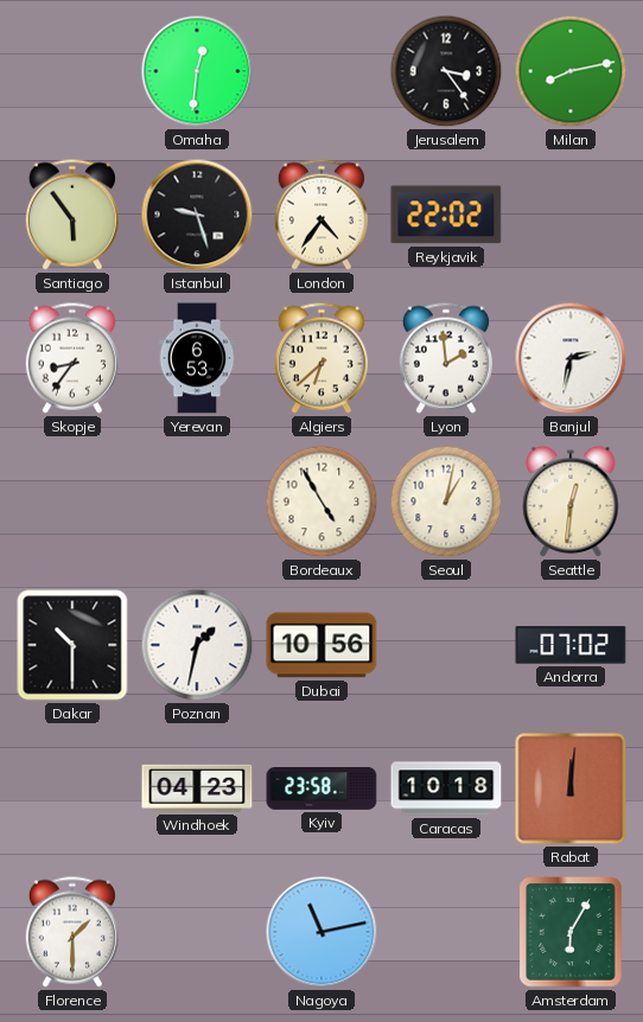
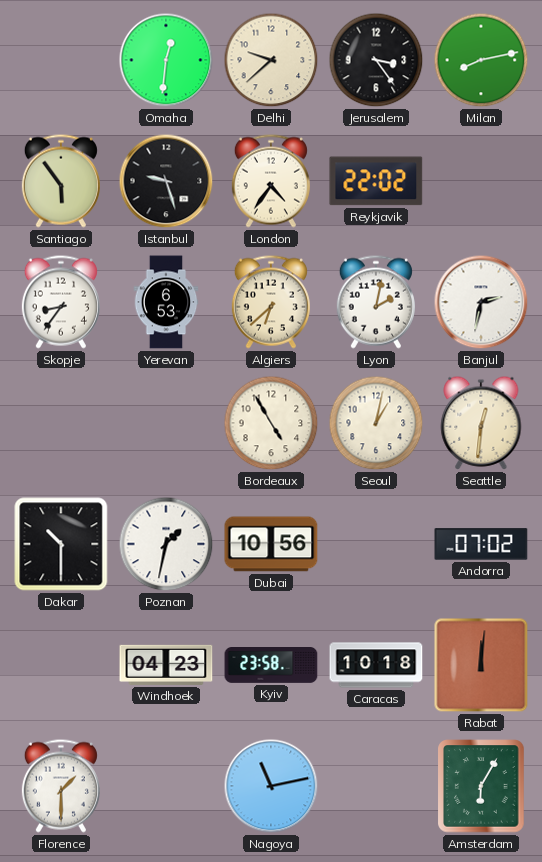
Delhi: none -> 9:38 (271, 60)
Lyon: 1:59 -> 2:02 (376, 302)
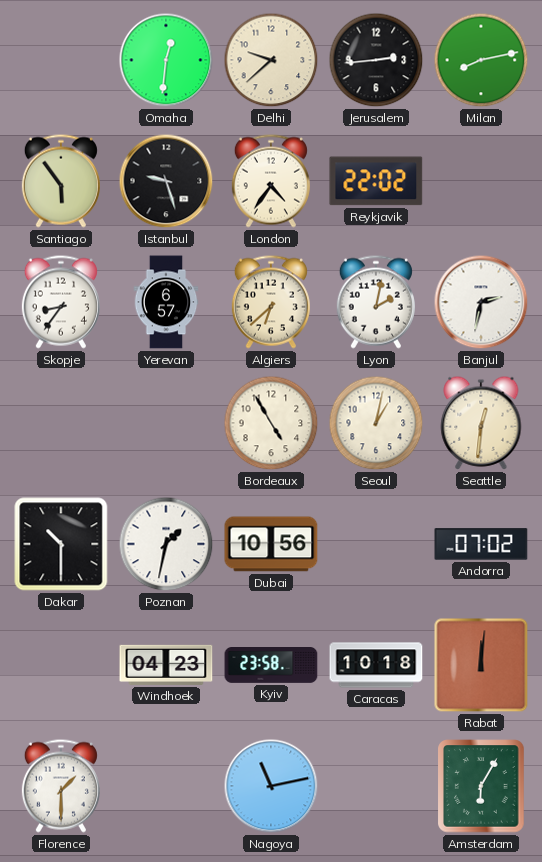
Jerusalem: 3:24 -> 2:44 (376, 60)
Yerevan: 6:53 -> 6:57 (166, 302)
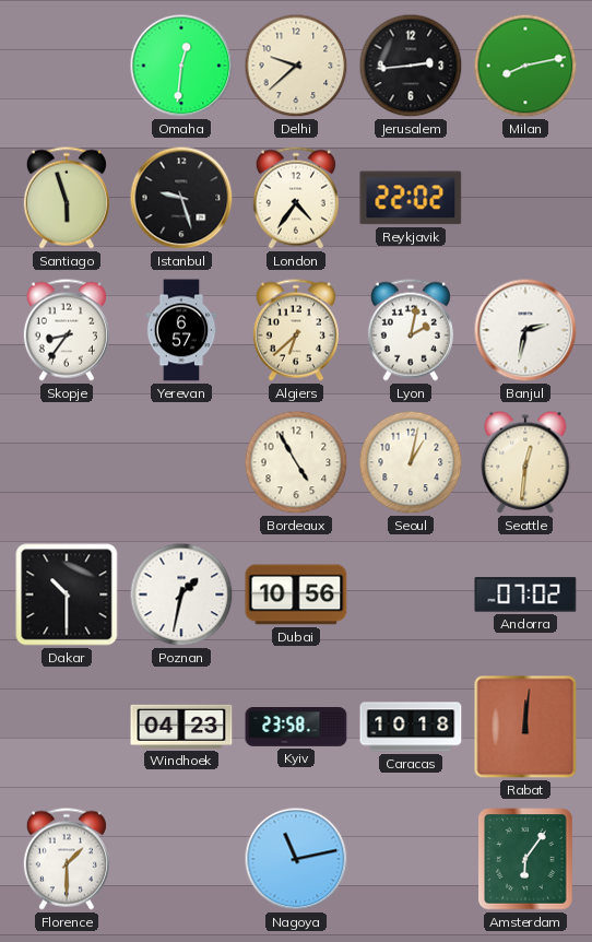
Santiago: 5:54 -> 5:57 (67, 198)
Amsterdam: 6:05 -> 6:06 (525, 859)
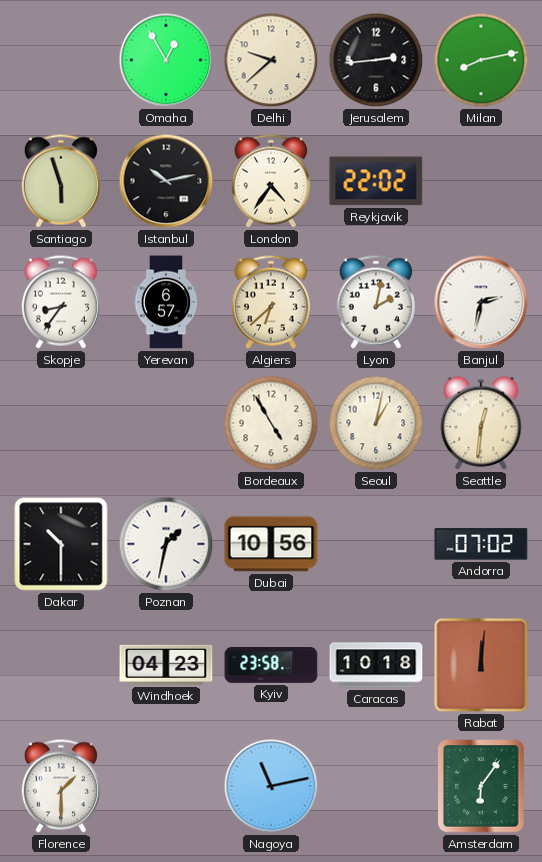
Omaha: 12:31 -> 12:55 (166, 60)
Istanbul: 9:27 -> 10:13 (166, 181)
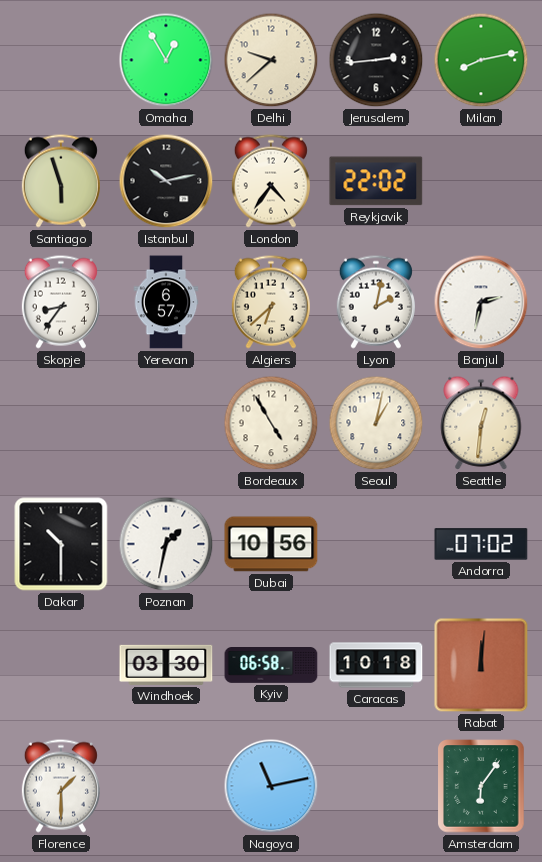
Windhoek: 04:23 -> 03:30 (166, 665)
Kyiv: 23:58 -> 06:58 (271, 666)
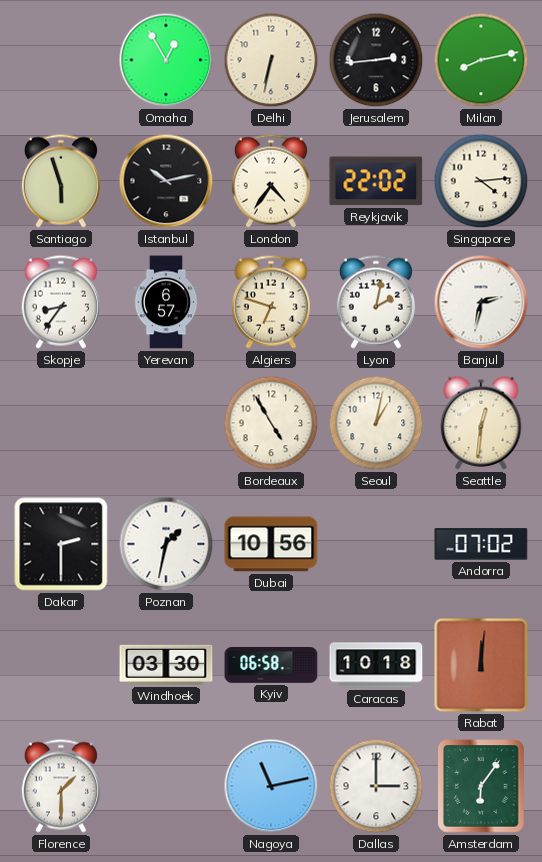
Delhi: 9:38 -> 6:32 (271, 60)
Singapore: none -> 4:14 (481, 181)
Algiers: 6:38 -> 6:48 (271, 302)
Dakar: 10:30 -> 2:30 (61, 544)
Dallas: none -> 3:00 (376, 786)
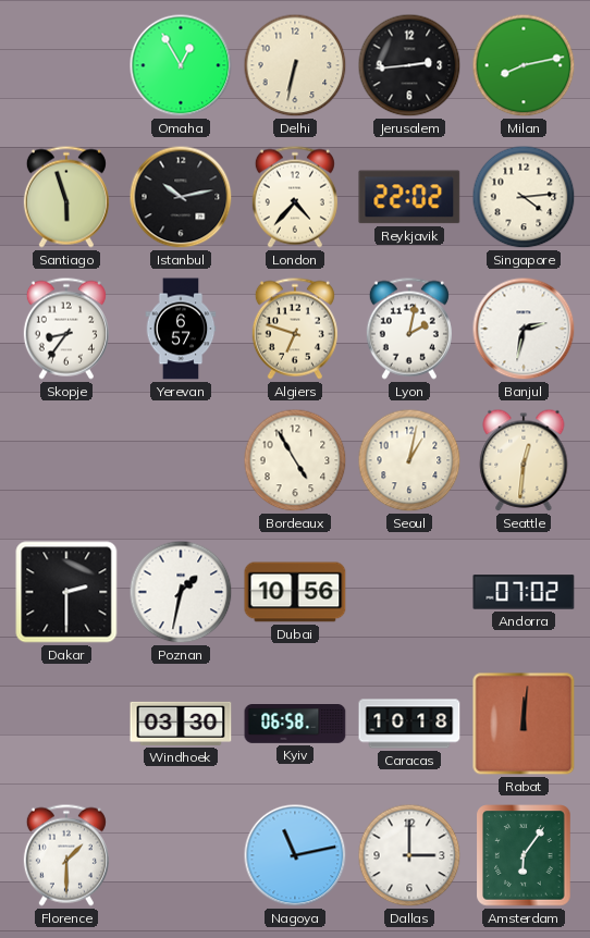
London: 4:36 -> 4:37 (295, 197)
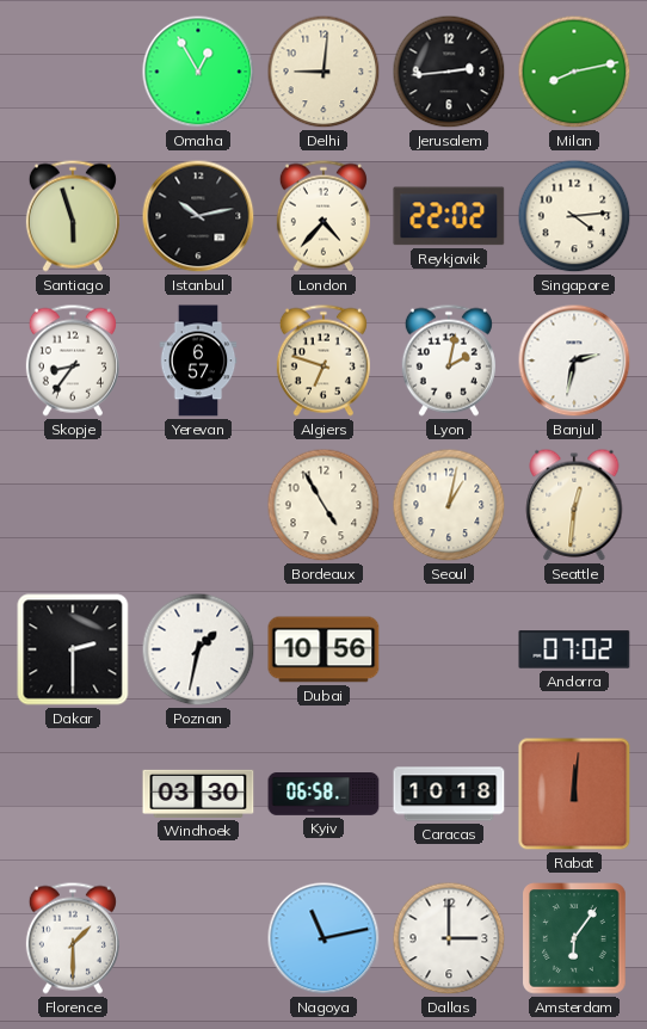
Delhi: 6:32 -> 9:01 (323, 72)
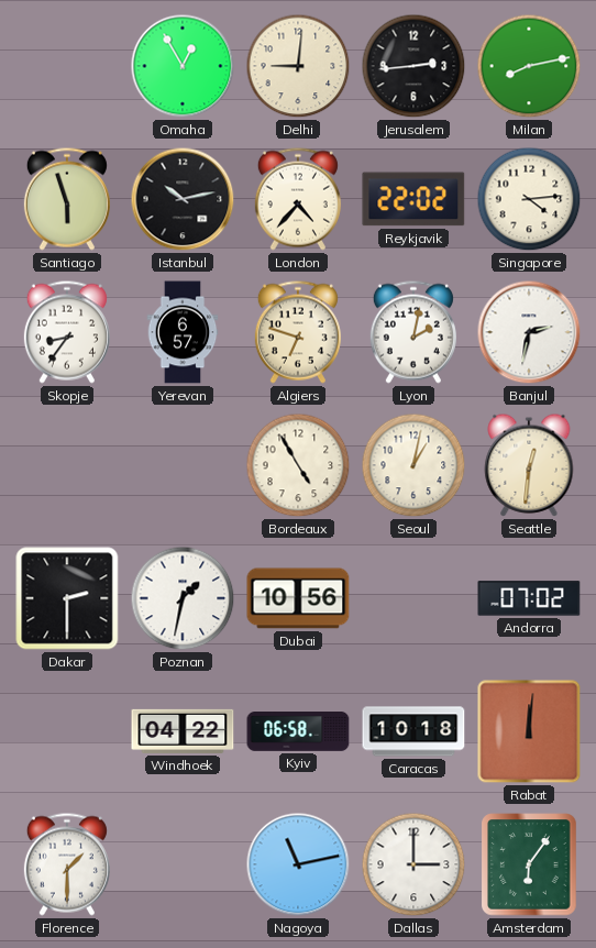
Windhoek: 03:30 -> 04:22 (183, 731)
